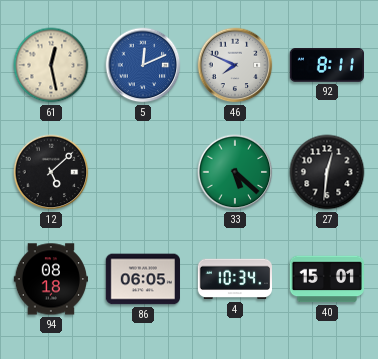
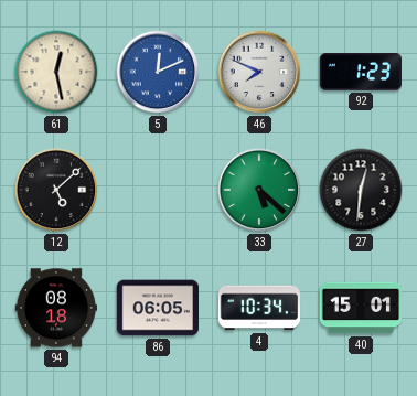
92: 8:11 -> 1:23 (360, 73)
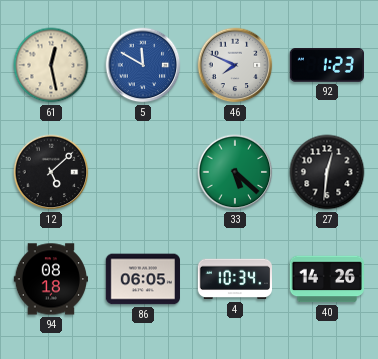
5: 12:11 -> 11:50 (143, 65)
40: 15:01 -> 14:26 (326, 279)
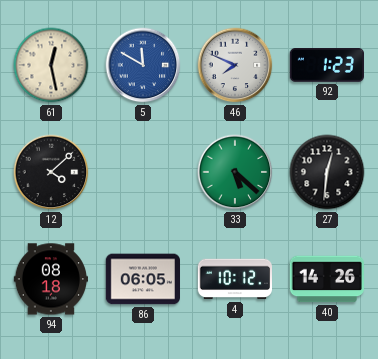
12: 5:08 -> 4:08 (51, 172)
4: 10:34 -> 10:12 (234, 279)
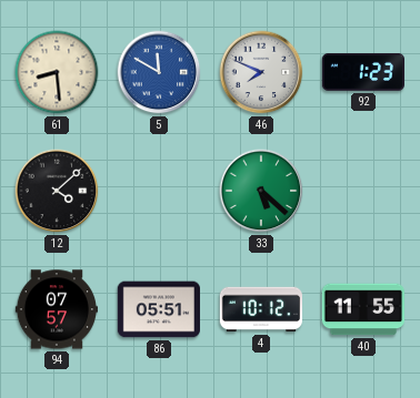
61: 12:28 -> 8:29 (57, 72)
27: 12:31 -> none (327, 172)
94: 08:18 -> 07:57 (56, 309)
86: 06:05 -> 05:51 (158, 309)
40: 14:26 -> 11:55 (362, 309)
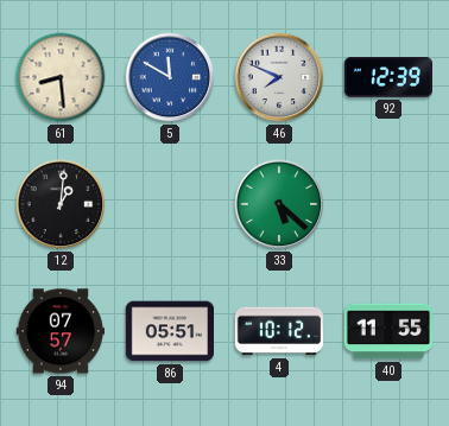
92: 1:23 -> 12:39 (387, 78)
12: 4:08 -> 1:01 (61, 204)
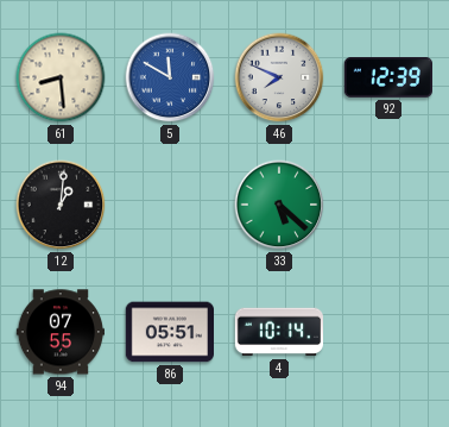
94: 07:57 -> 07:55 (59, 332)
4: 10:12 -> 10:14 (278, 332)
40: 11:55 -> none (387, 331)
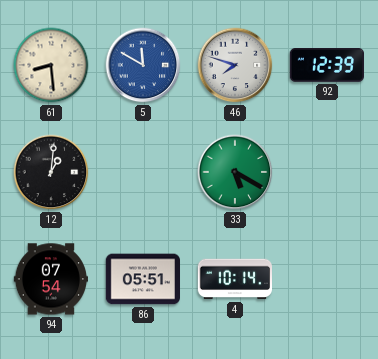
46: 7:49 -> 7:48 (235, 65)
33: 5:22 -> 5:20 (235, 172)
94: 07:55 -> 07:54 (50, 279)
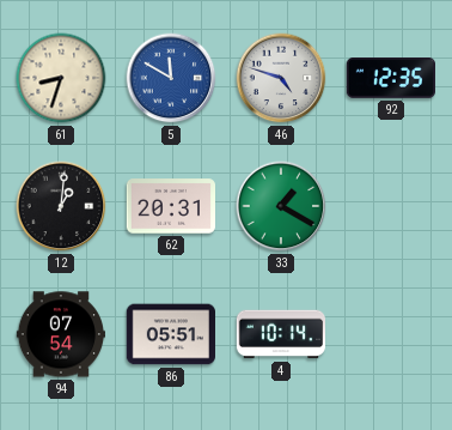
61: 8:29 -> 8:33 (61, 78)
46: 7:48 -> 4:48 (281, 78)
92: 12:39 -> 12:35 (390, 79)
62: none -> 20:31 (170, 206)
33: 5:20 -> 1:20 (281, 206)
